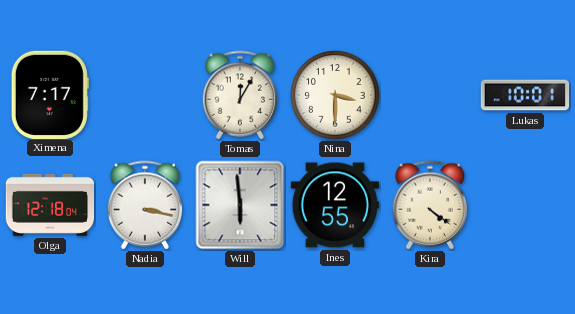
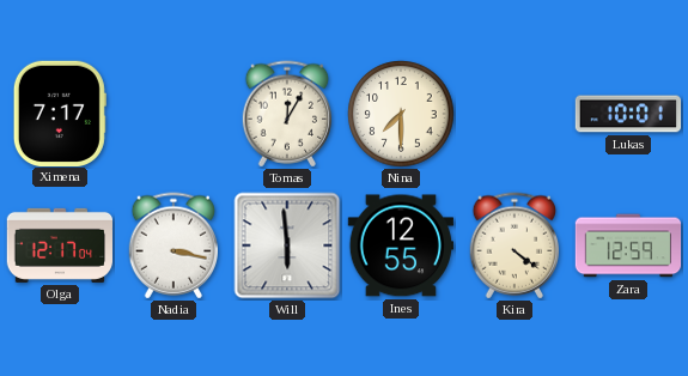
Nina: 3:30 -> 7:30 (401, 114)
Olga: 12:18 -> 12:17 (59, 245)
Zara: none -> 12:59 (628, 245)
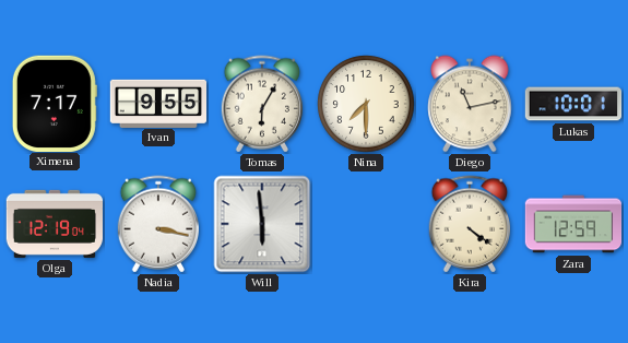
Ivan: none -> 9:55 (158, 103)
Tomas: 12:05 -> 6:05 (261, 104)
Diego: none -> 11:13 (470, 104)
Olga: 12:17 -> 12:19 (54, 224)
Ines: 12:55 -> none (400, 245)
